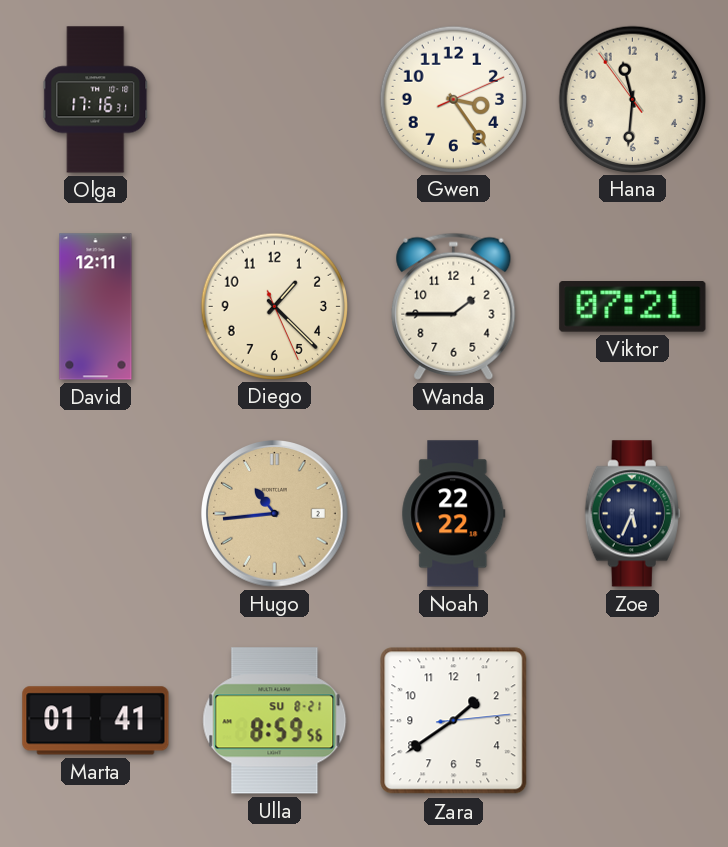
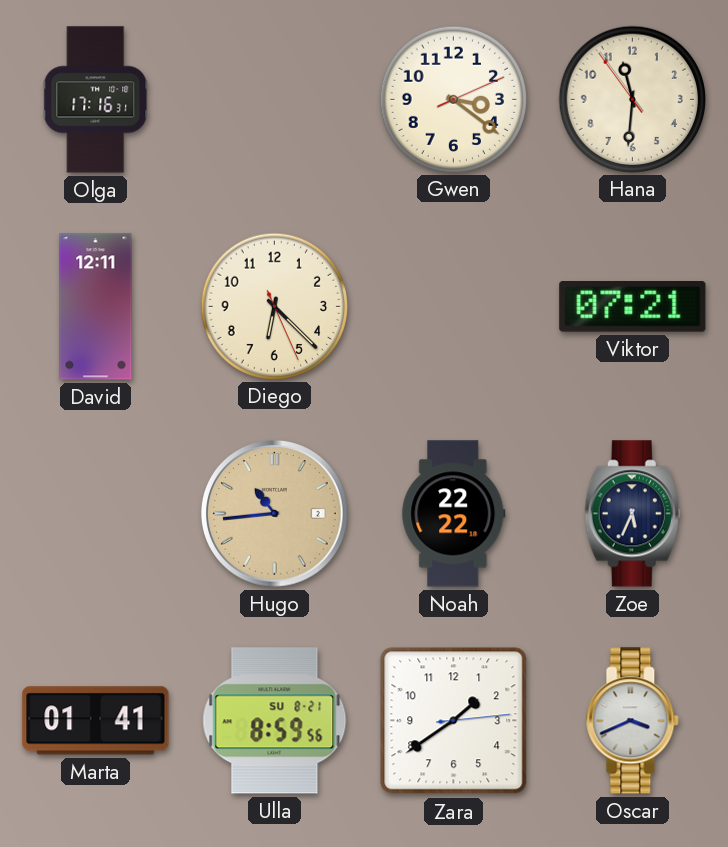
Gwen: 3:24 -> 3:21 (453, 99)
Diego: 1:22 -> 6:22 (274, 306)
Wanda: 1:45 -> none (454, 306)
Oscar: none -> 3:41 (633, 721)
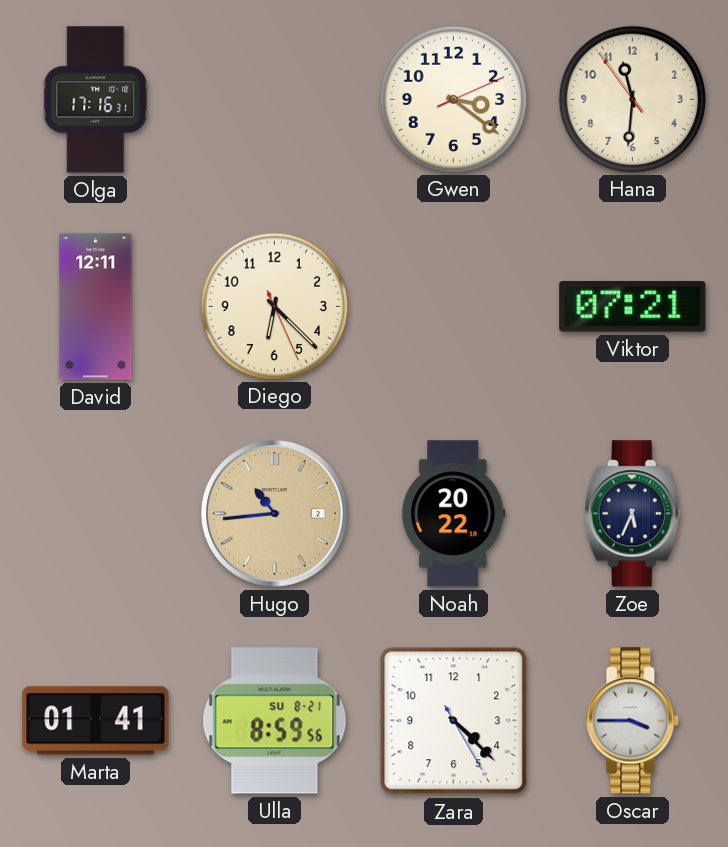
Noah: 22:22 -> 20:22 (454, 514)
Zara: 1:39 -> 4:22 (454, 721)
Oscar: 3:41 -> 3:45 (633, 721)
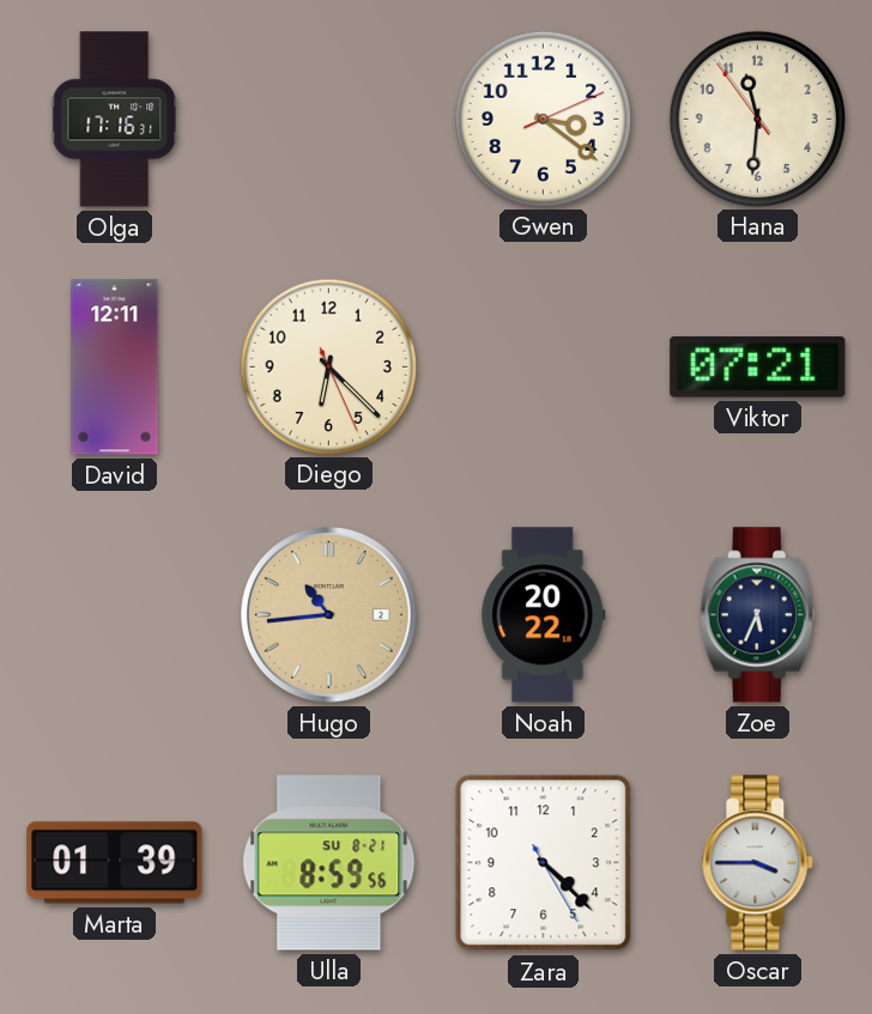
Marta: 01:41 -> 01:39 (115, 863)
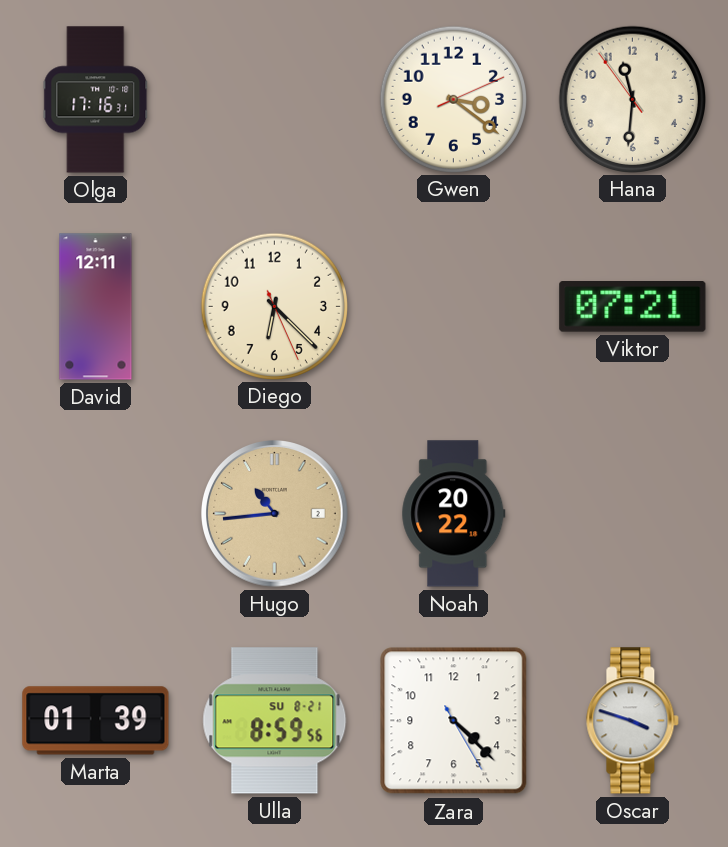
Zoe: 5:34 -> none (757, 615)
Oscar: 3:45 -> 3:48 (633, 721)
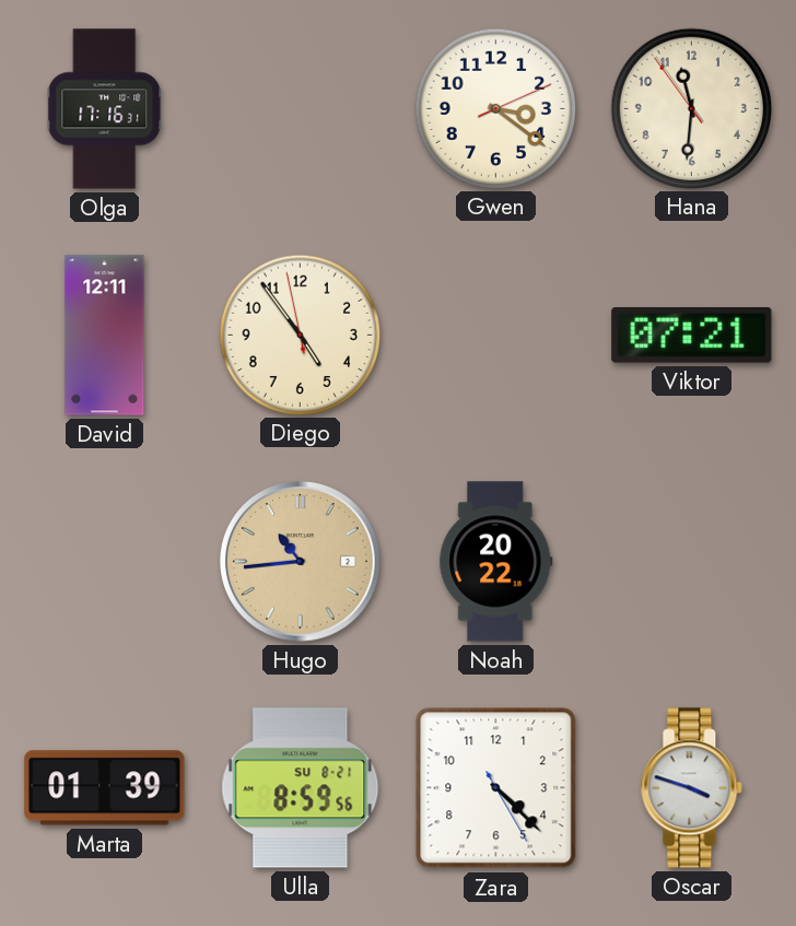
Diego: 6:22 -> 4:53 (300, 335)
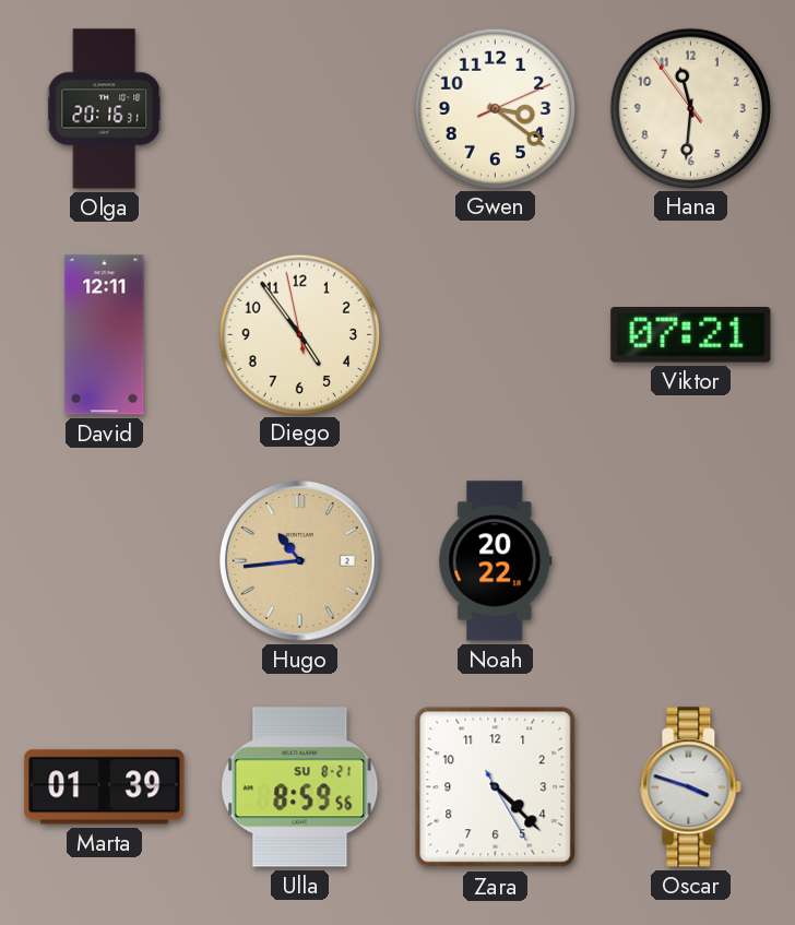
Olga: 17:16 -> 20:16 (105, 109)
